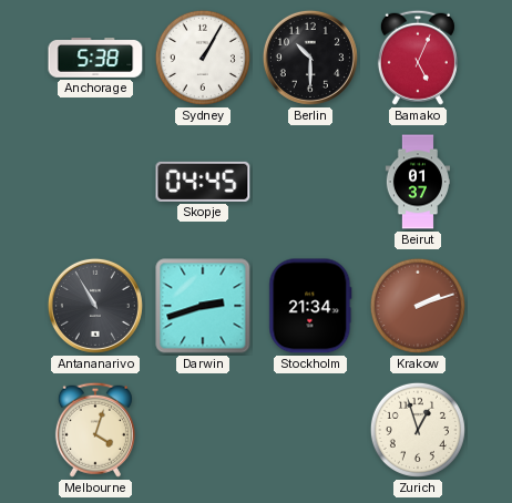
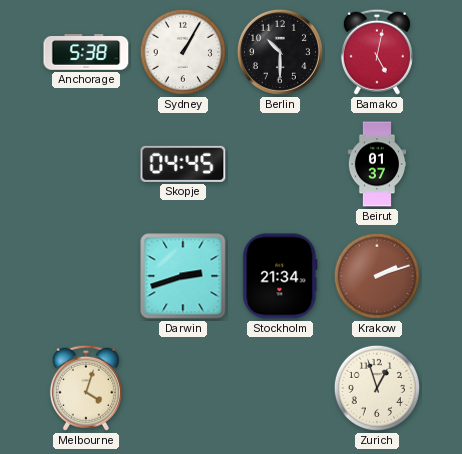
Bamako: 5:04 -> 5:02 (377, 52)
Antananarivo: 10:55 -> none (95, 306)
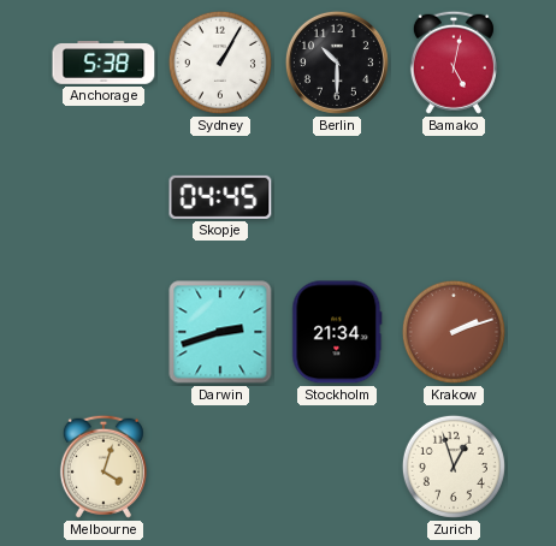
Beirut: 01:37 -> none (376, 164)
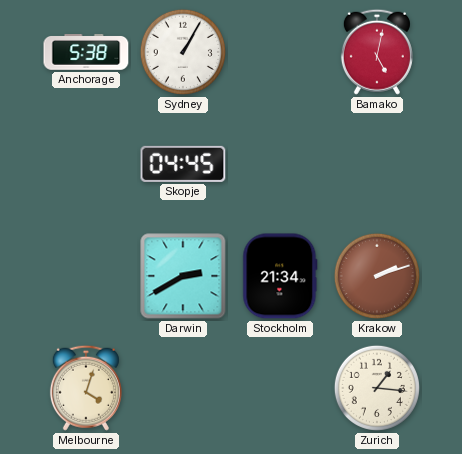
Berlin: 10:30 -> none (337, 63)
Darwin: 2:42 -> 2:40 (183, 276)
Zurich: 12:57 -> 1:16 (377, 388)
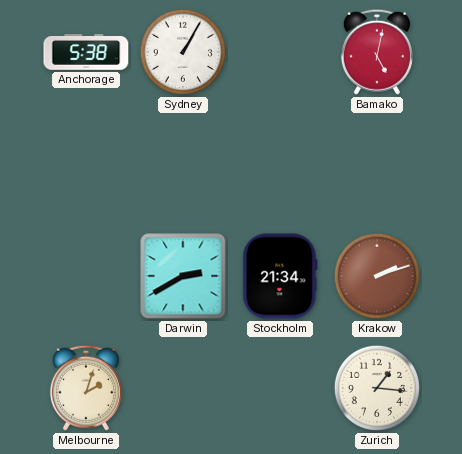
Skopje: 04:45 -> none (183, 164)
Melbourne: 4:03 -> 2:03 (86, 388)
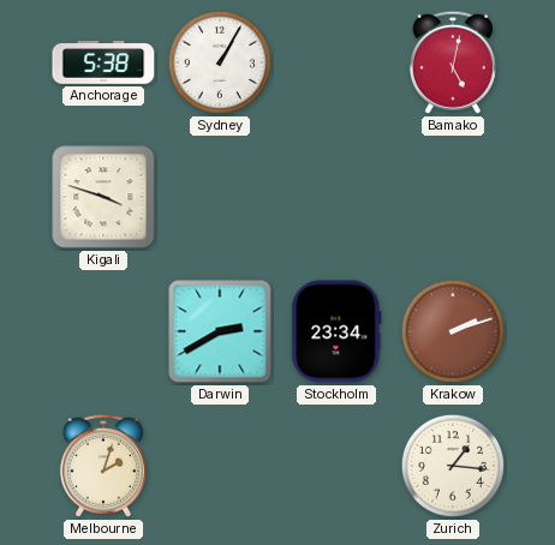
Kigali: none -> 3:48 (103, 197)
Stockholm: 21:34 -> 23:34 (336, 331)
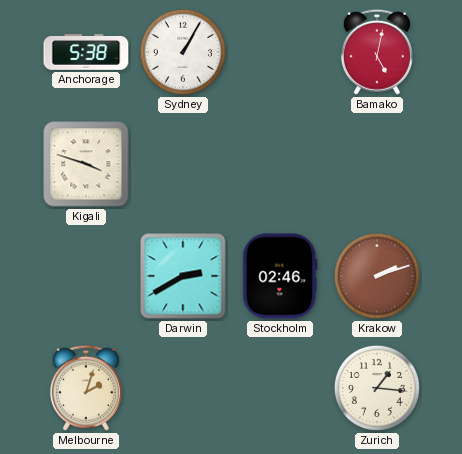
Stockholm: 23:34 -> 02:46 (280, 276)
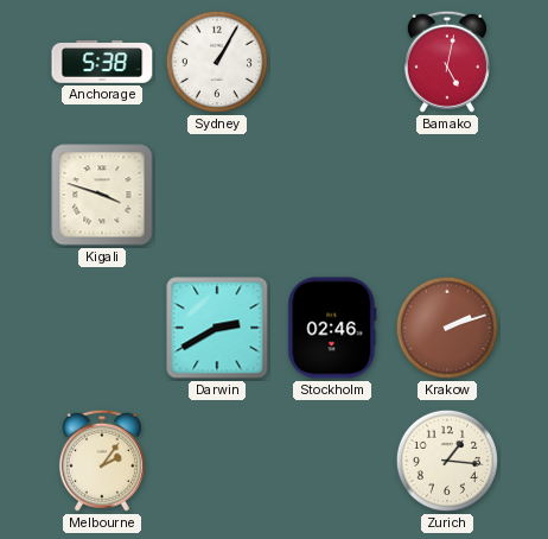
Melbourne: 2:03 -> 2:06 (102, 461)
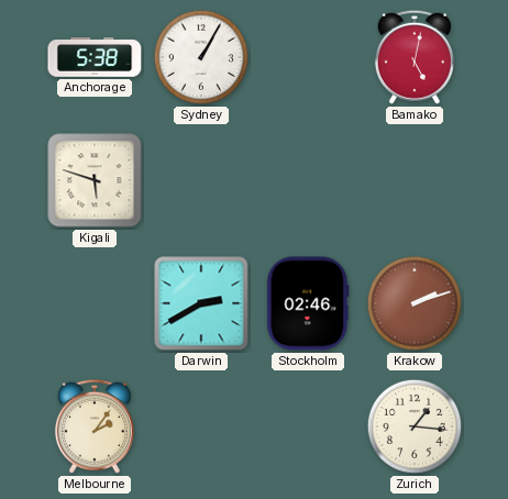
Kigali: 3:48 -> 5:48 (95, 180)
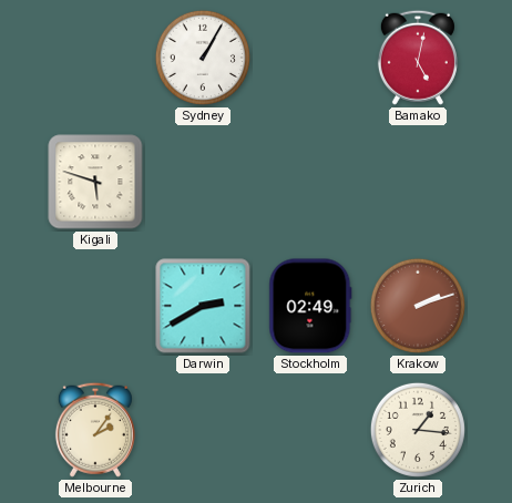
Anchorage: 5:38 -> none (95, 57)
Stockholm: 02:46 -> 02:49 (310, 306)
